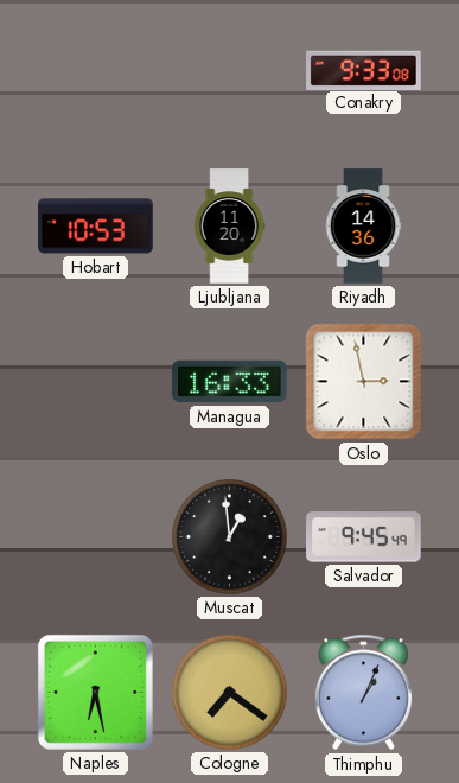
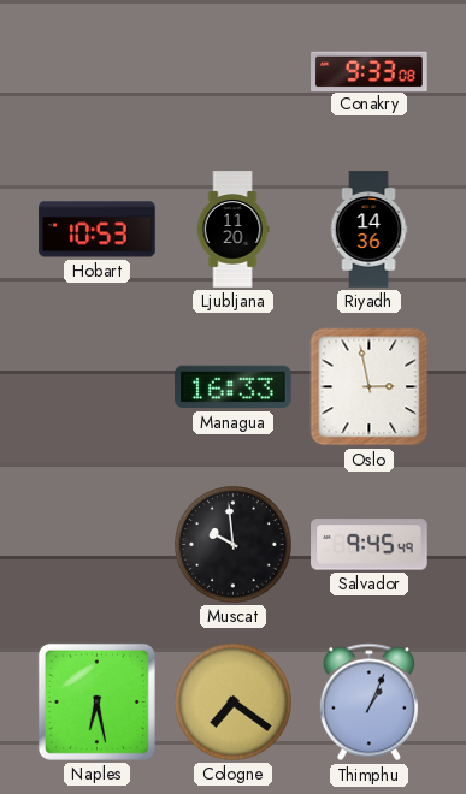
Muscat: 12:59 -> 9:59 (234, 545)
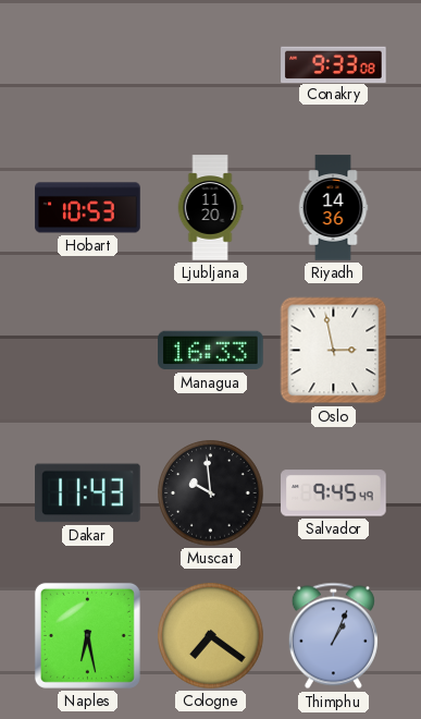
Dakar: none -> 11:43 (88, 493)
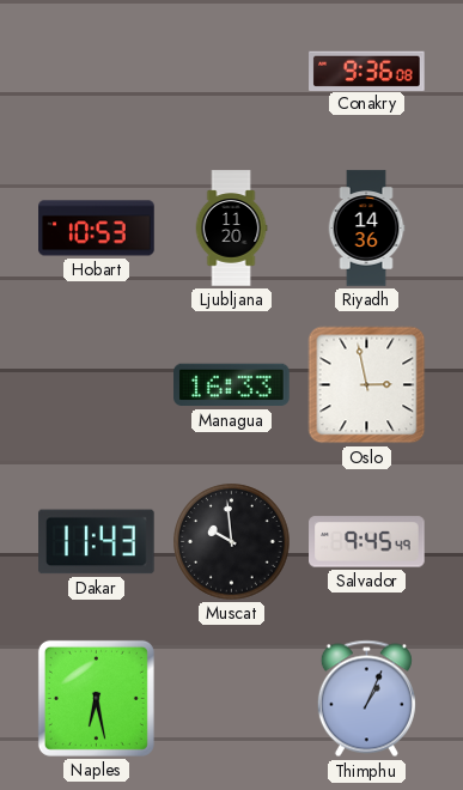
Conakry: 9:33 -> 9:36 (367, 71)
Cologne: 7:21 -> none (211, 636)
